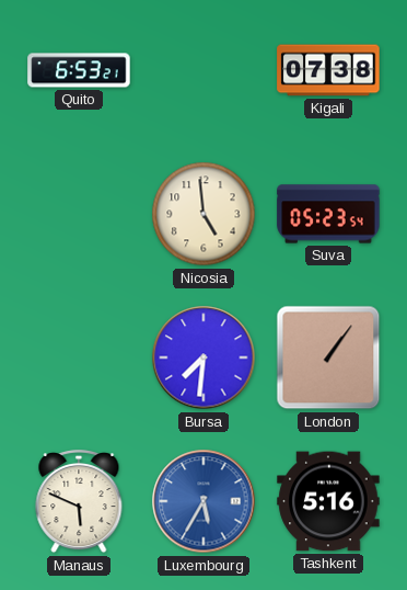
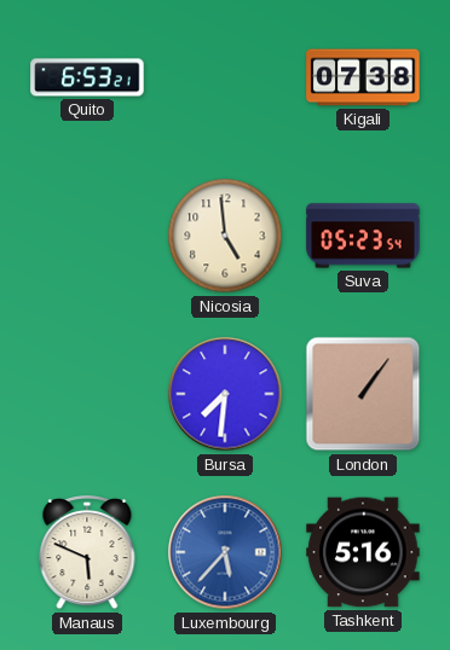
Luxembourg: 5:35 -> 5:37 (225, 552)
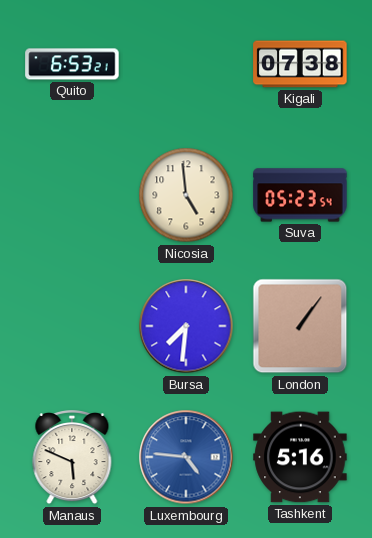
Luxembourg: 5:37 -> 4:46 (186, 457)
